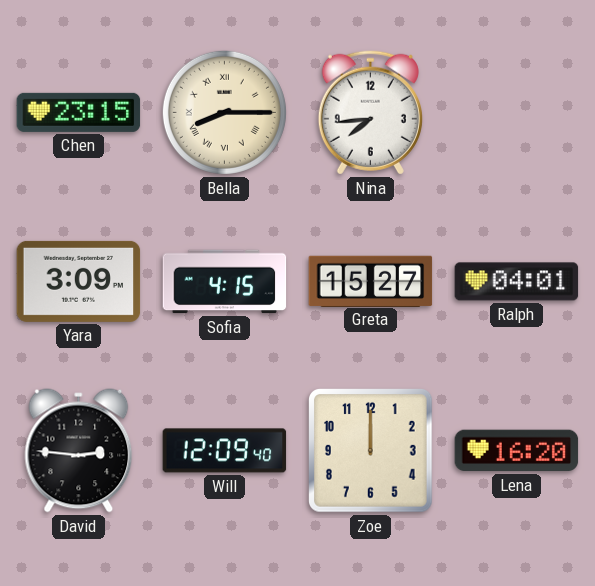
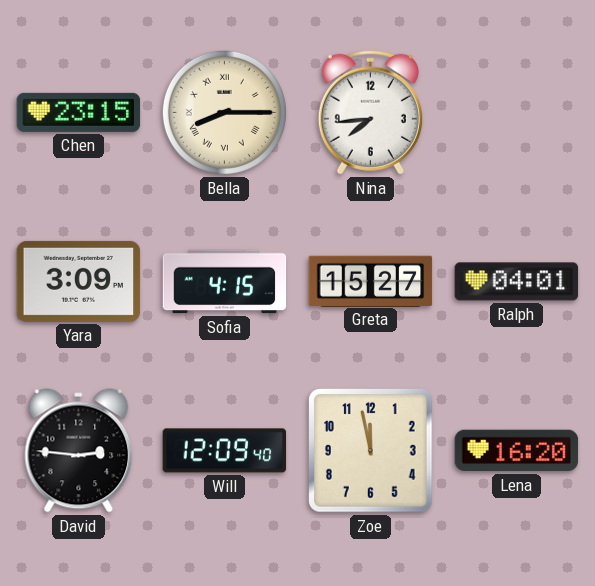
Zoe: 12:00 -> 11:58 (371, 451)
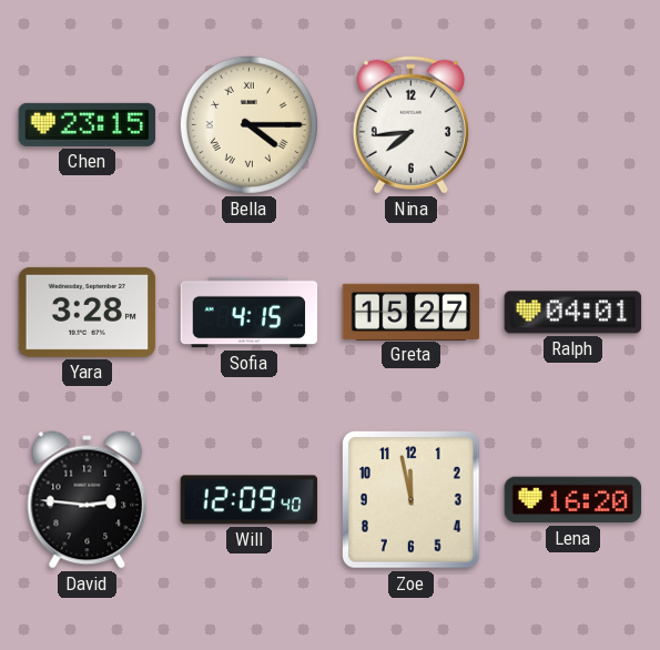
Bella: 8:15 -> 4:15 (248, 124)
Yara: 3:09 -> 3:28 (88, 312)
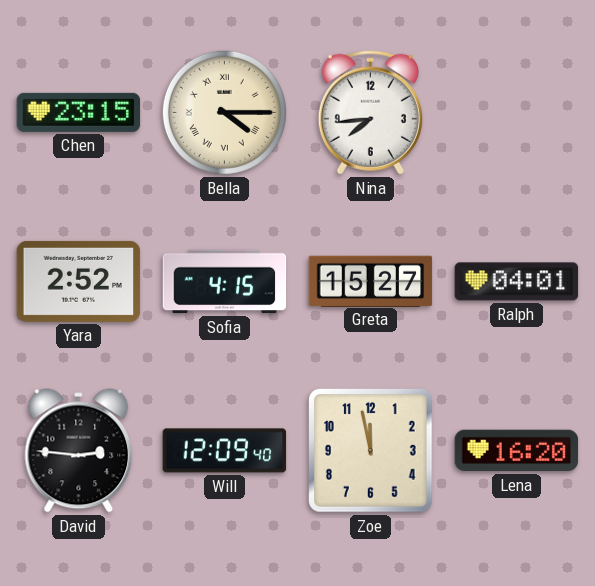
Yara: 3:28 -> 2:52 (79, 281)
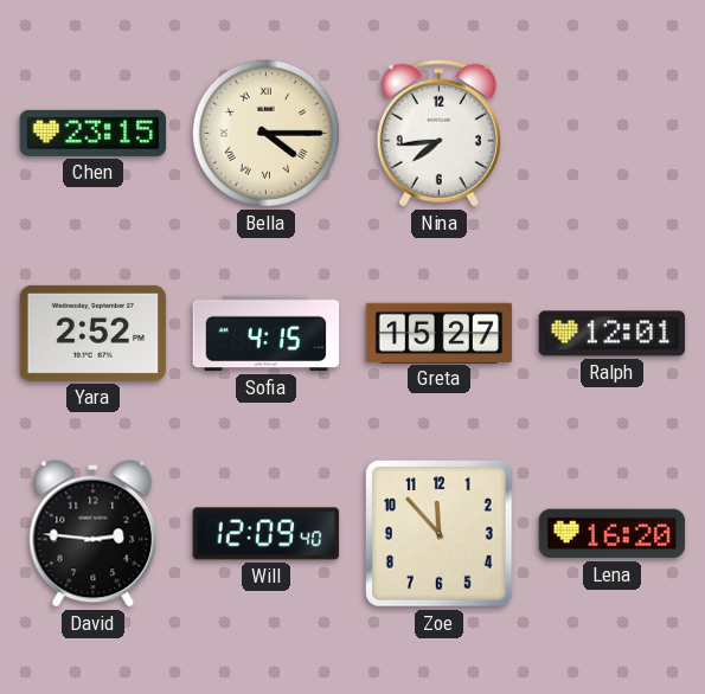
Ralph: 04:01 -> 12:01 (613, 334)
Zoe: 11:58 -> 11:53 (440, 534)
